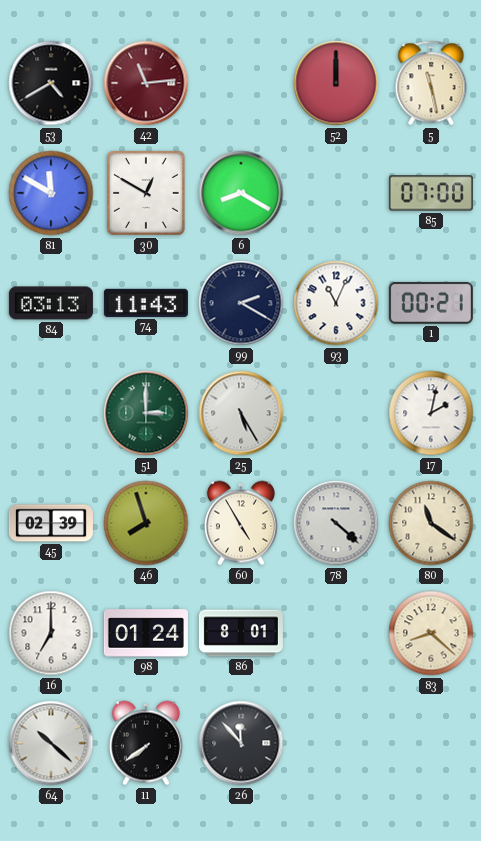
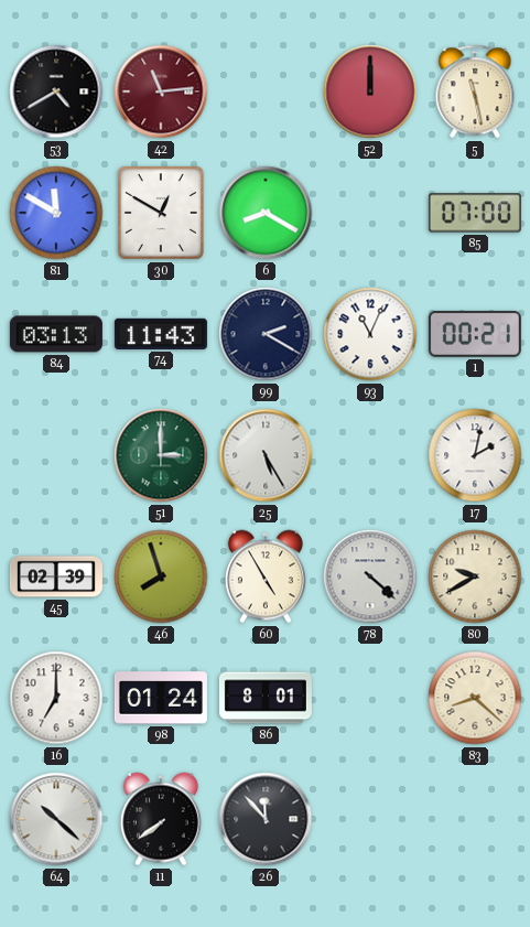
80: 11:21 -> 9:40 (475, 576)
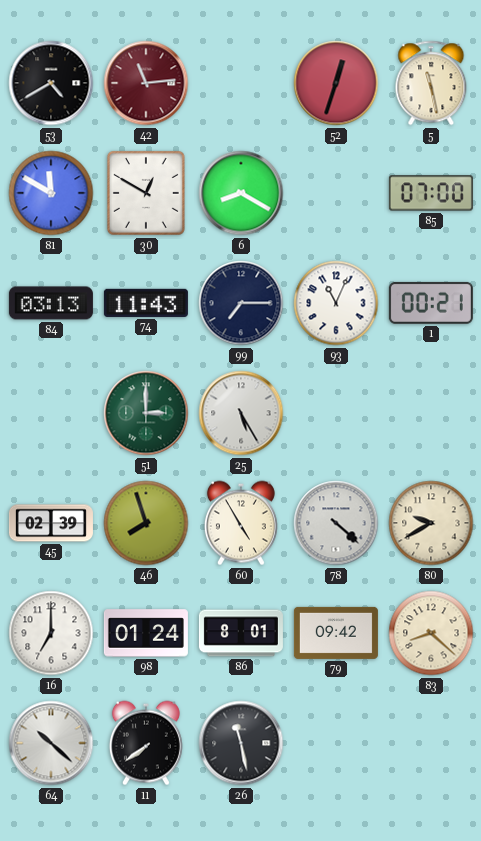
52: 12:00 -> 12:33 (336, 83)
99: 2:20 -> 7:15 (241, 303)
17: 2:02 -> none (475, 455)
79: none -> 09:42 (336, 633)
26: 11:53 -> 11:28 (241, 743)
